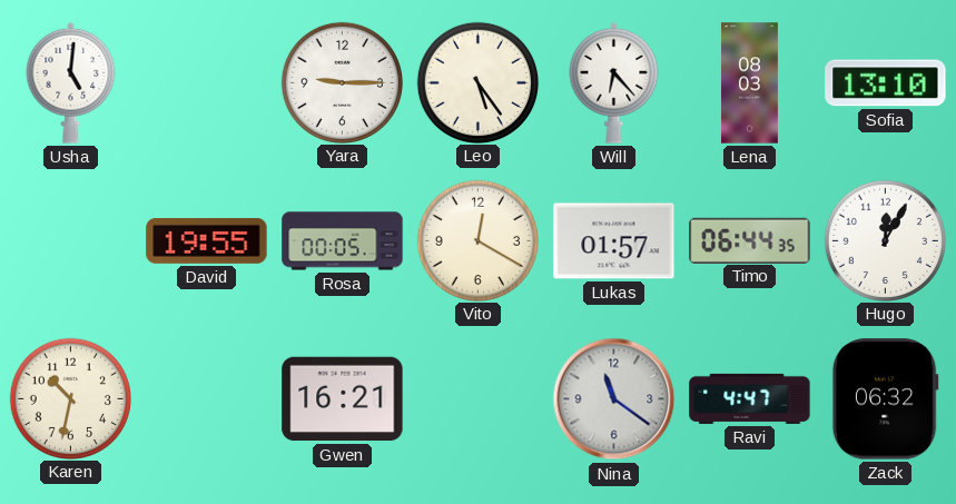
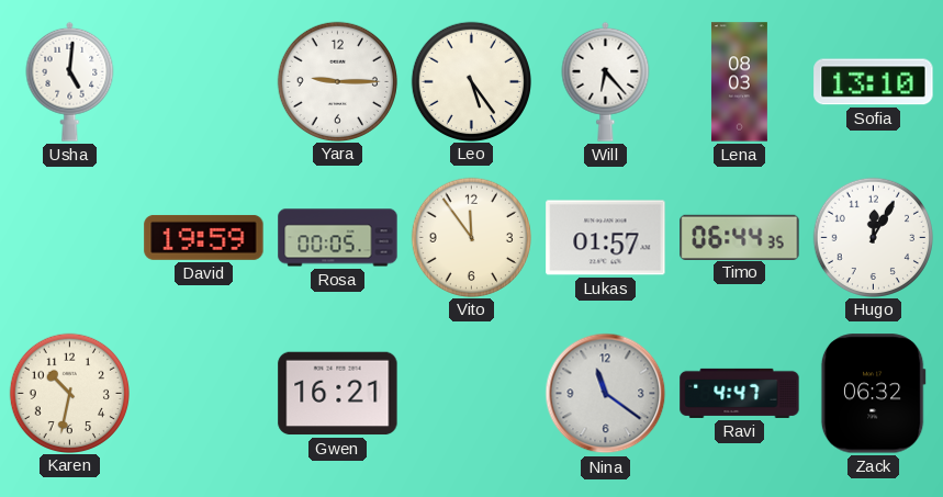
David: 19:55 -> 19:59 (204, 237)
Vito: 12:20 -> 11:54 (471, 237)
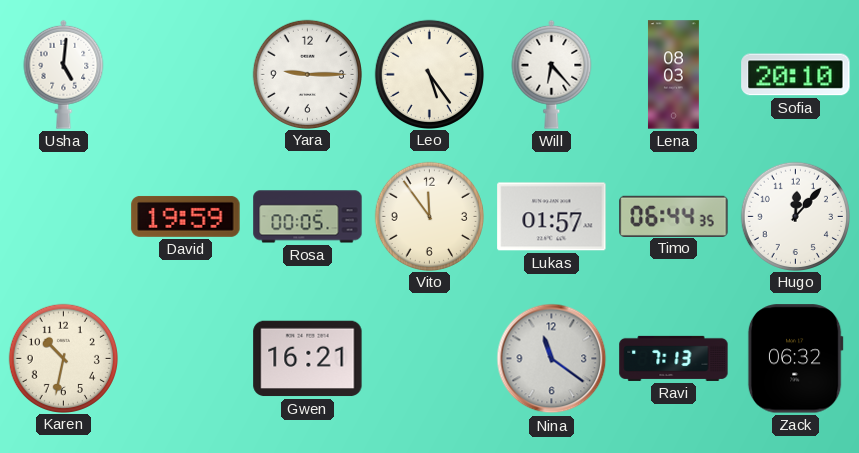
Sofia: 13:10 -> 20:10 (796, 75)
Hugo: 12:05 -> 12:07 (795, 216)
Ravi: 4:47 -> 7:13 (674, 358)
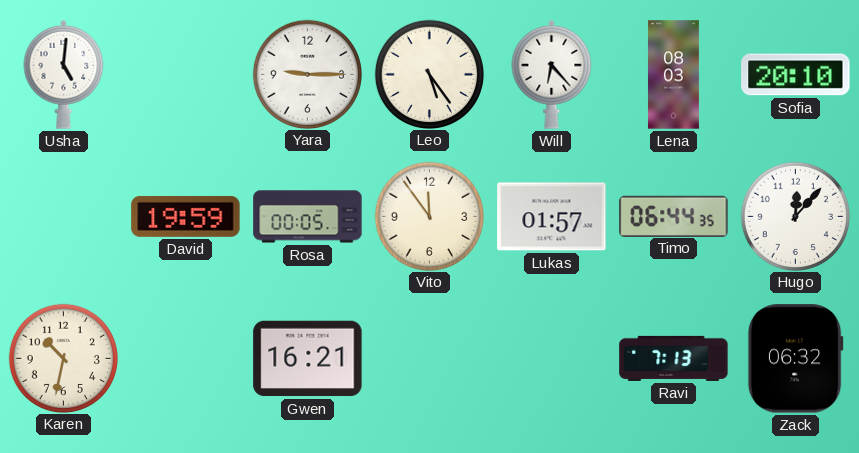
Nina: 11:21 -> none (552, 359)
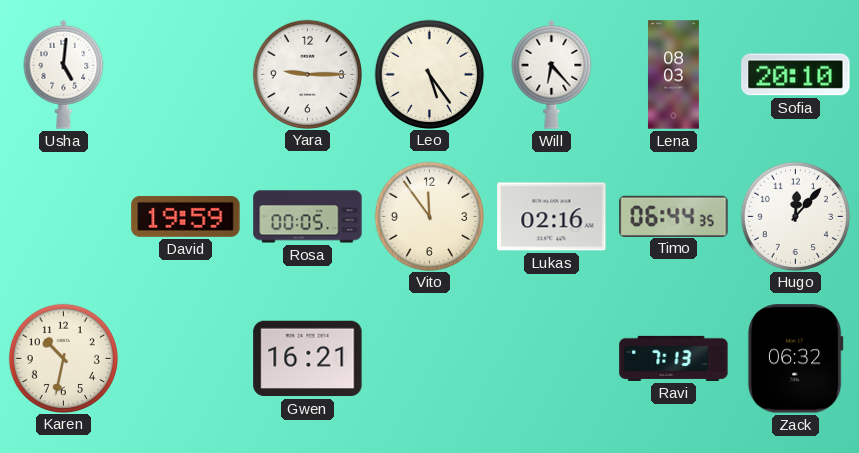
Lukas: 01:57 -> 02:16 (552, 217)
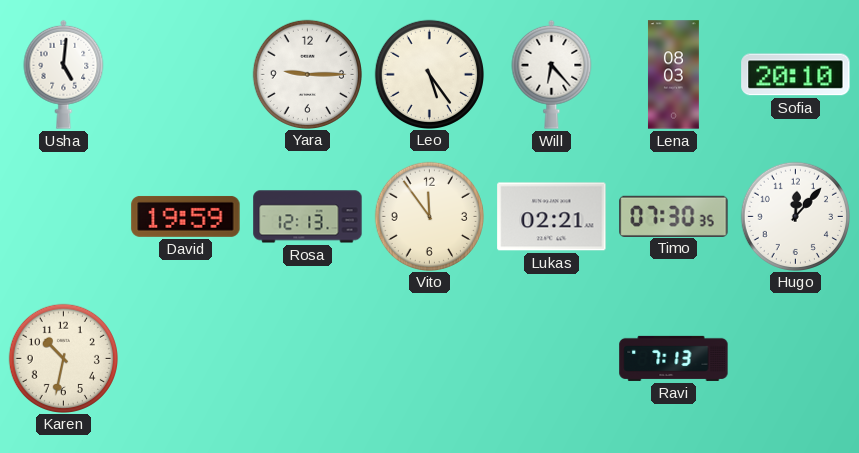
Rosa: 00:05 -> 12:13 (308, 217)
Lukas: 02:16 -> 02:21 (552, 217)
Timo: 06:44 -> 07:30 (674, 216)
Gwen: 16:21 -> none (308, 359)
Zack: 06:32 -> none (795, 359)
